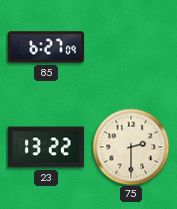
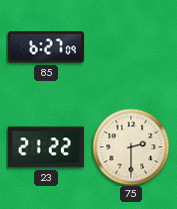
23: 13:22 -> 21:22 (46, 147)
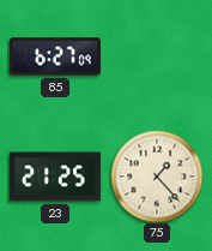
23: 21:22 -> 21:25 (55, 177)
75: 2:30 -> 1:23 (157, 177)
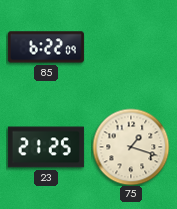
85: 6:27 -> 6:22 (46, 47)
75: 1:23 -> 1:18 (131, 147)
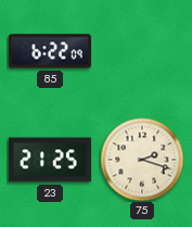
75: 1:18 -> 2:18 (142, 160)
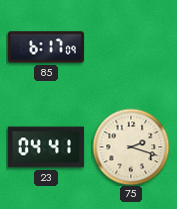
85: 6:22 -> 6:17 (46, 47)
23: 21:25 -> 04:41 (46, 147)
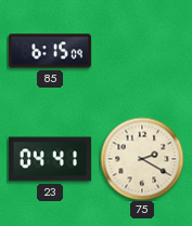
85: 6:17 -> 6:15 (50, 51)
75: 2:18 -> 2:20 (142, 159)
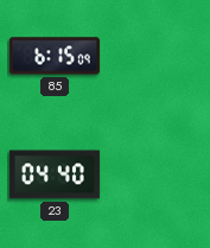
23: 04:41 -> 04:40 (55, 174)
75: 2:20 -> none (142, 159)
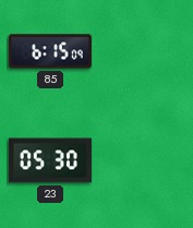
23: 04:40 -> 05:30 (50, 160)
